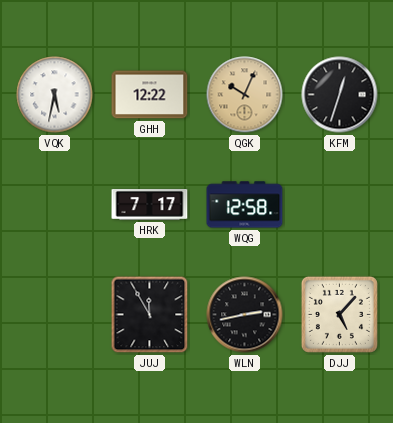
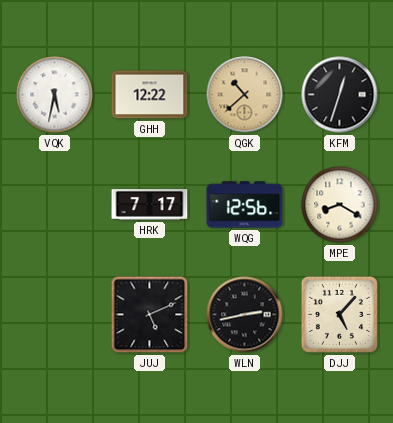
QGK: 10:04 -> 10:38 (245, 95)
WQG: 12:58 -> 12:56 (245, 205)
MPE: none -> 8:20 (340, 205)
JUJ: 11:55 -> 5:11 (150, 315)
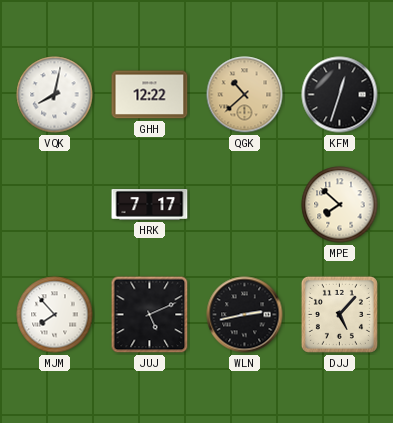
VQK: 5:32 -> 8:02 (55, 95)
WQG: 12:56 -> none (245, 205)
MPE: 8:20 -> 7:52 (340, 205)
MJM: none -> 7:53 (55, 315)
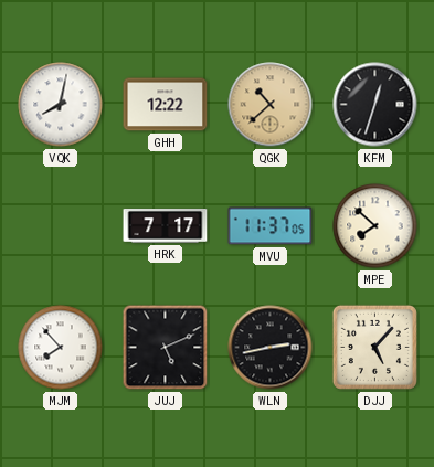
MVU: none -> 11:37 (271, 226)
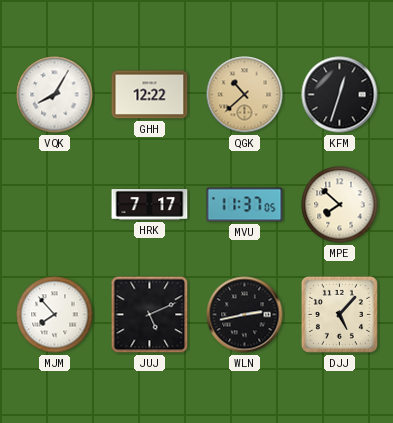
VQK: 8:02 -> 8:05 (55, 95)
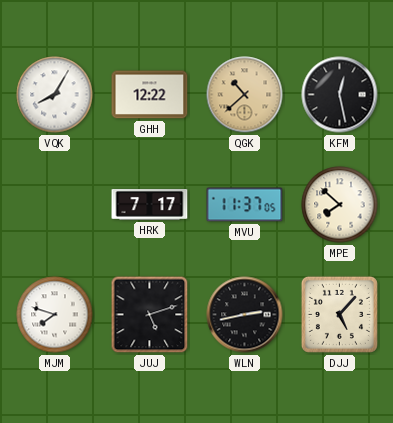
KFM: 12:33 -> 12:28 (340, 95)
MJM: 7:53 -> 7:48 (55, 315)
JUJ: 5:11 -> 5:12 (150, 315)
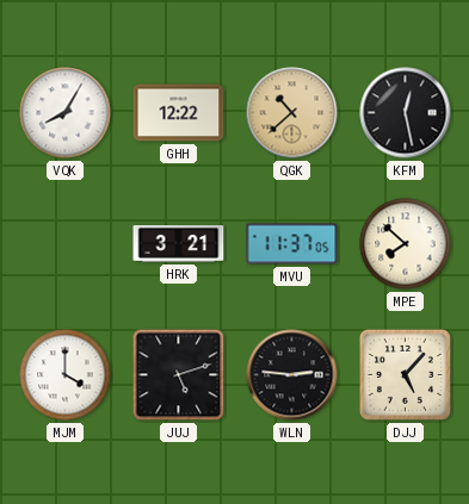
HRK: 7:17 -> 3:21 (179, 244)
MJM: 7:48 -> 4:00 (66, 375)
WLN: 2:43 -> 2:46 (292, 375)
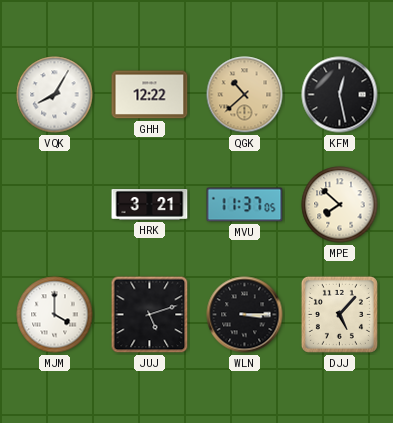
WLN: 2:46 -> 3:15 (245, 315)
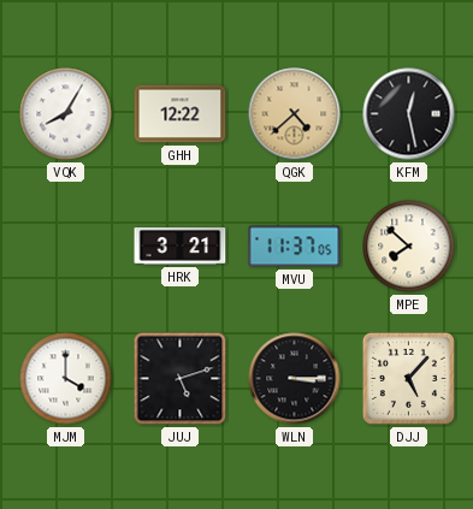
QGK: 10:38 -> 4:38 (295, 114)
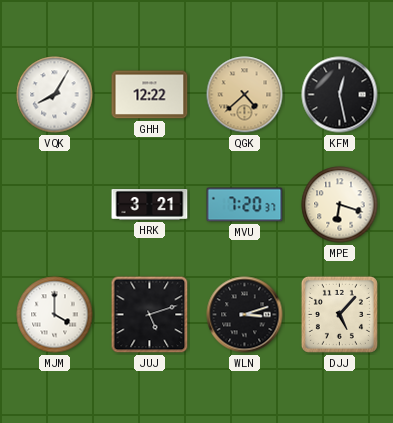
MVU: 11:37 -> 7:20 (245, 205)
MPE: 7:52 -> 6:18 (340, 205)
WLN: 3:15 -> 3:12 (245, 315)
